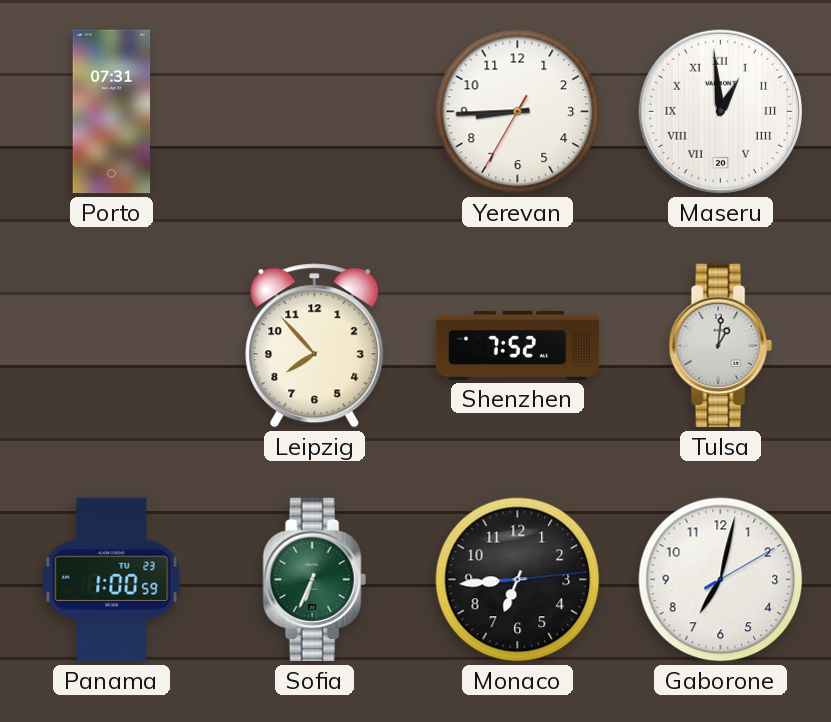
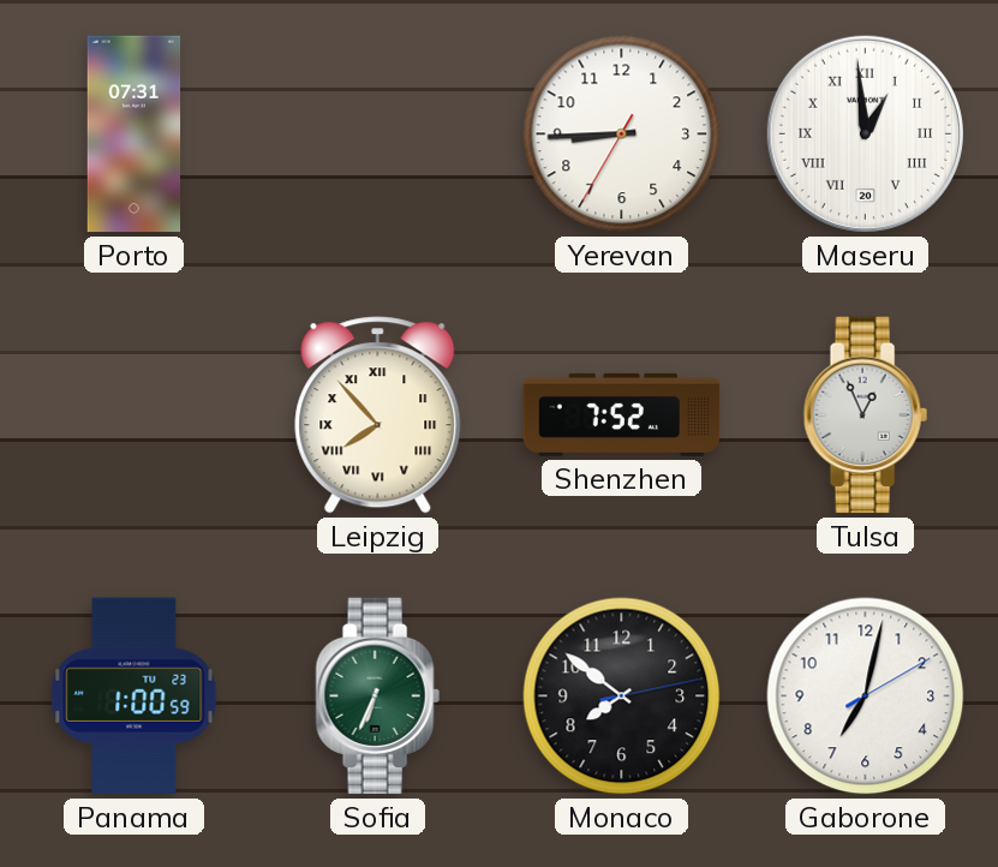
Leipzig numerals: Arabic -> Roman (378, 415)
Tulsa: 1:01 -> 12:56 (865, 415)
Monaco: 6:44 -> 7:51 (622, 696)
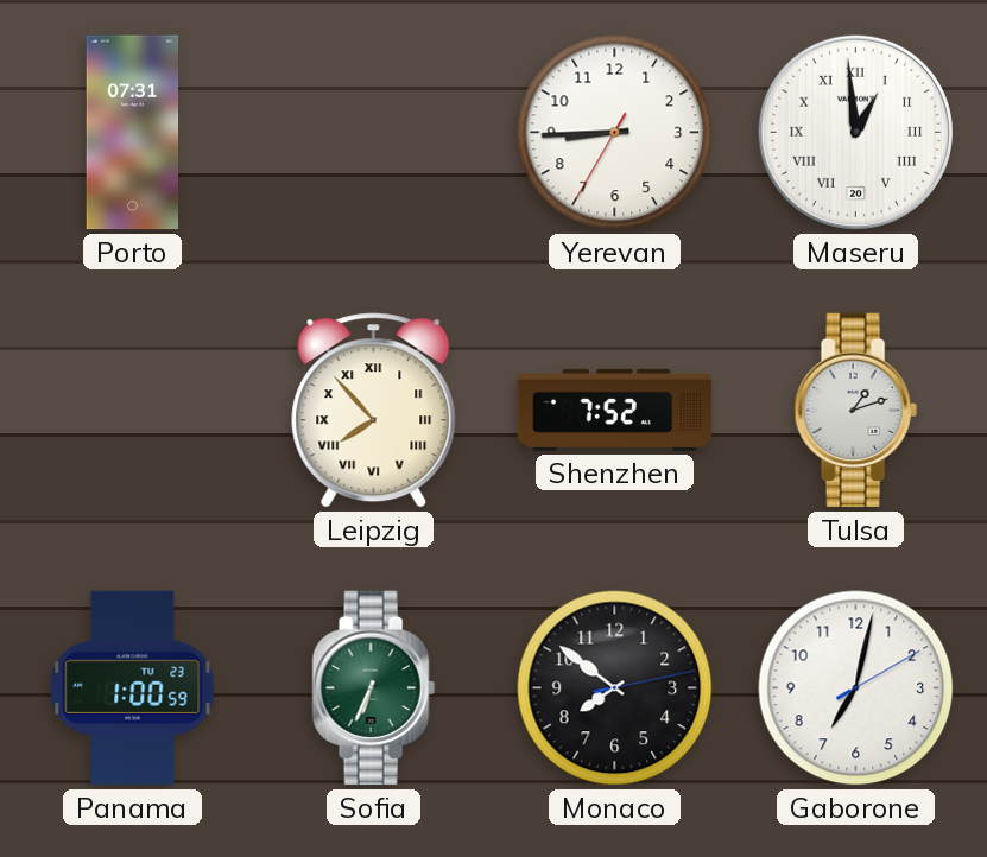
Tulsa: 12:56 -> 1:12 (855, 411)
